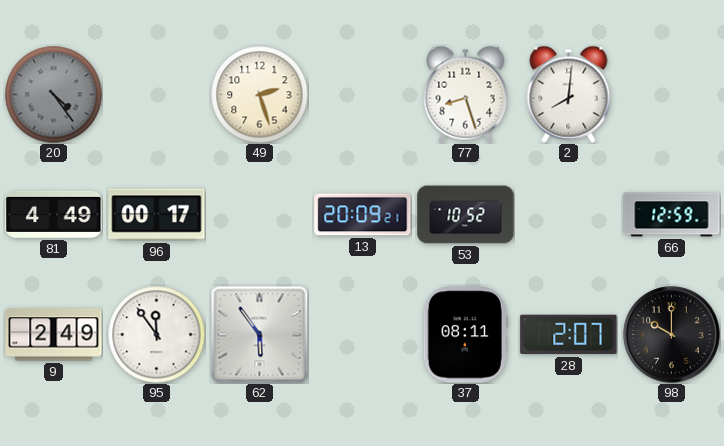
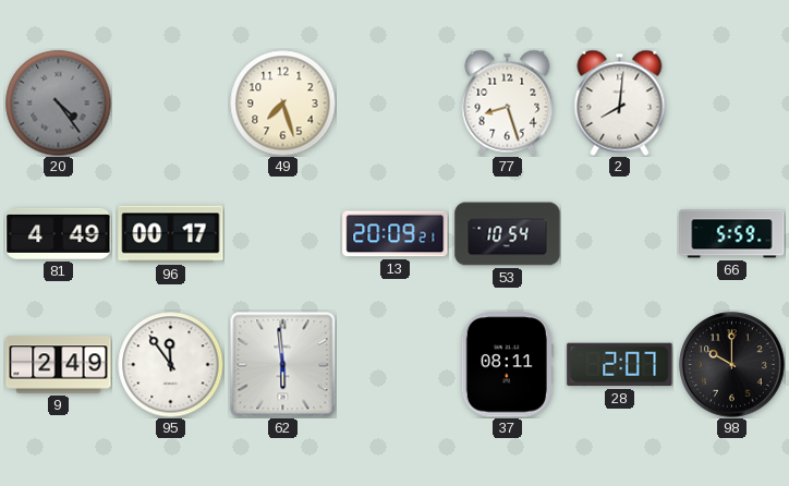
49: 2:27 -> 7:27 (282, 102)
53: 10:52 -> 10:54 (508, 234)
66: 12:59 -> 5:59 (732, 234)
62: 5:54 -> 5:59 (282, 364)
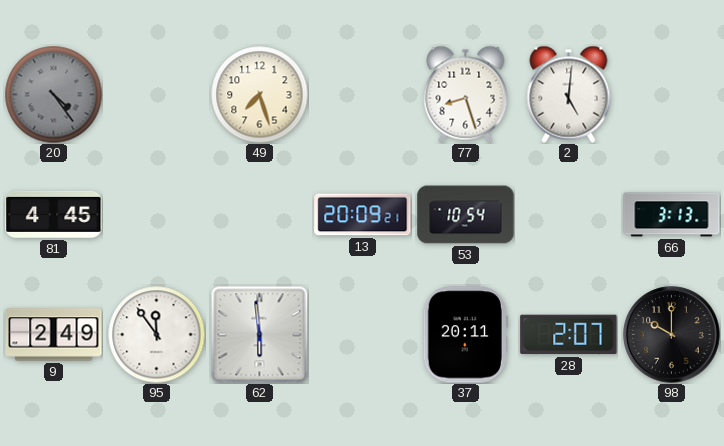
2: 8:01 -> 5:01 (569, 94)
81: 4:49 -> 4:45 (54, 214)
96: 00:17 -> none (171, 234)
66: 5:59 -> 3:13 (672, 215)
37: 08:11 -> 20:11 (465, 335)
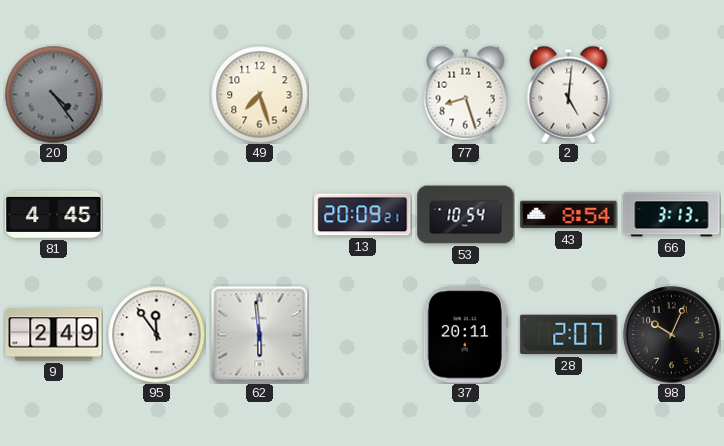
43: none -> 8:54 (569, 215)
98: 10:00 -> 10:04 (672, 335)
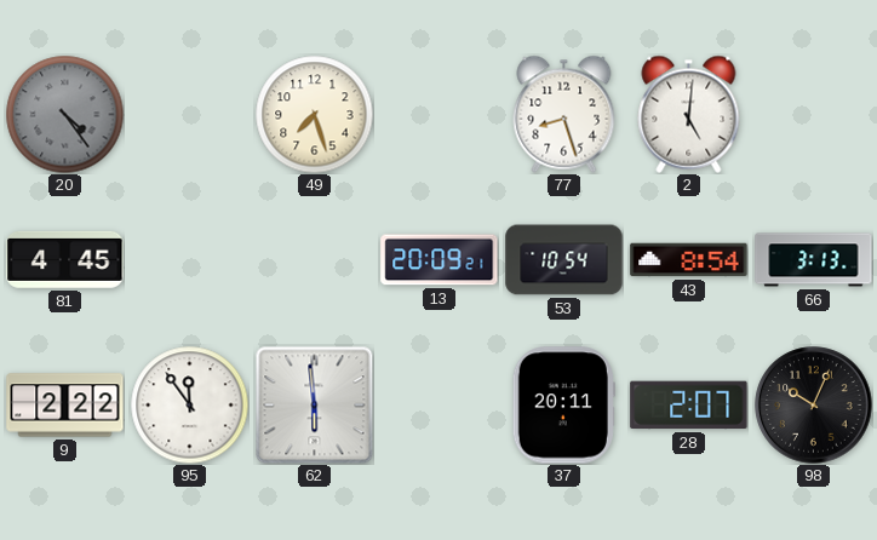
9: 2:49 -> 2:22 (65, 406)
